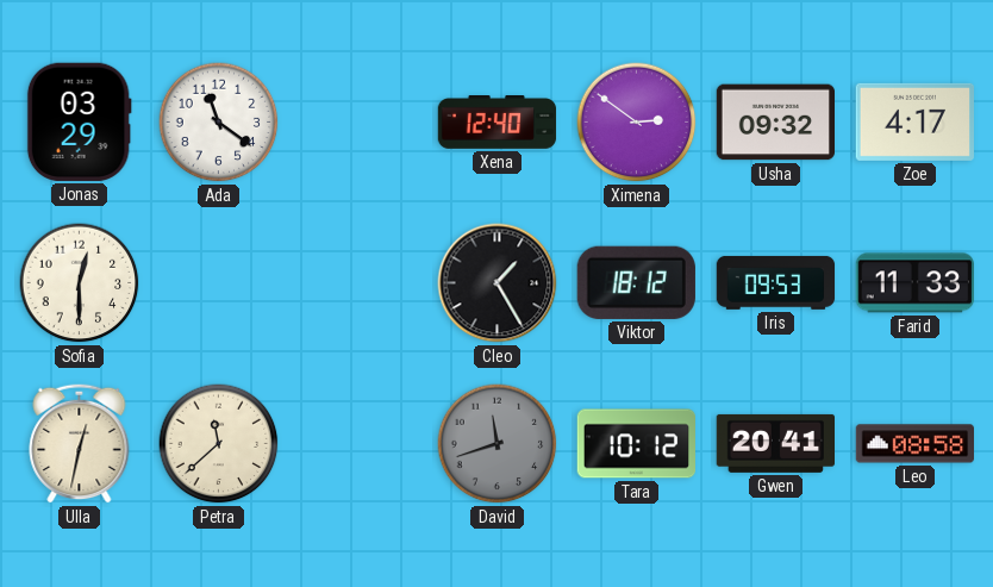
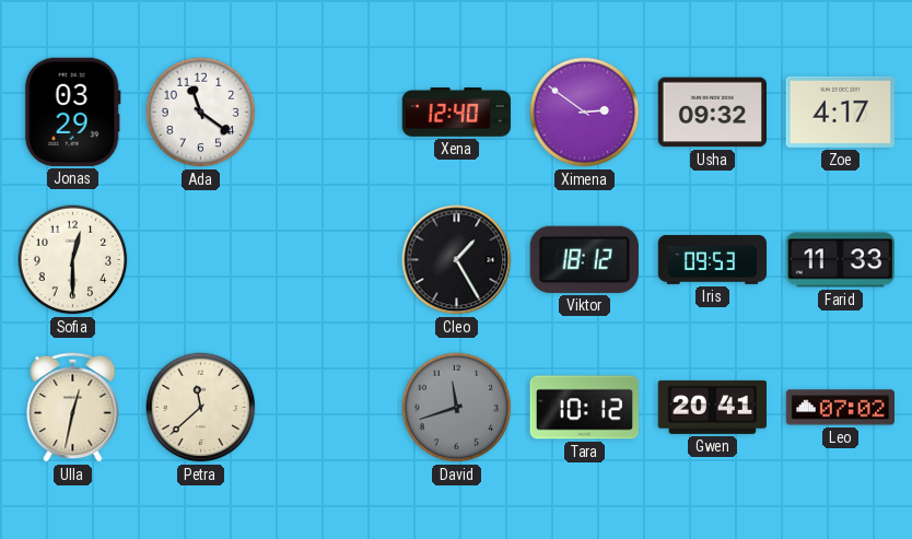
Leo: 08:58 -> 07:02 (840, 408)
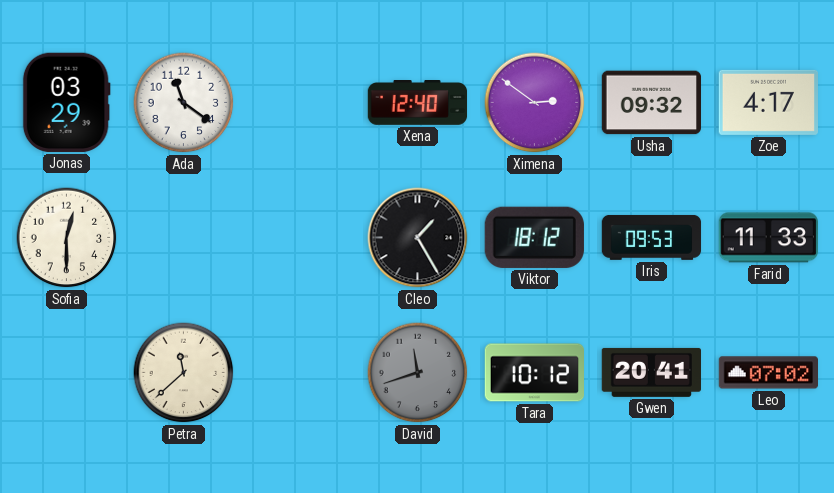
Ulla: 12:32 -> none (73, 407)
